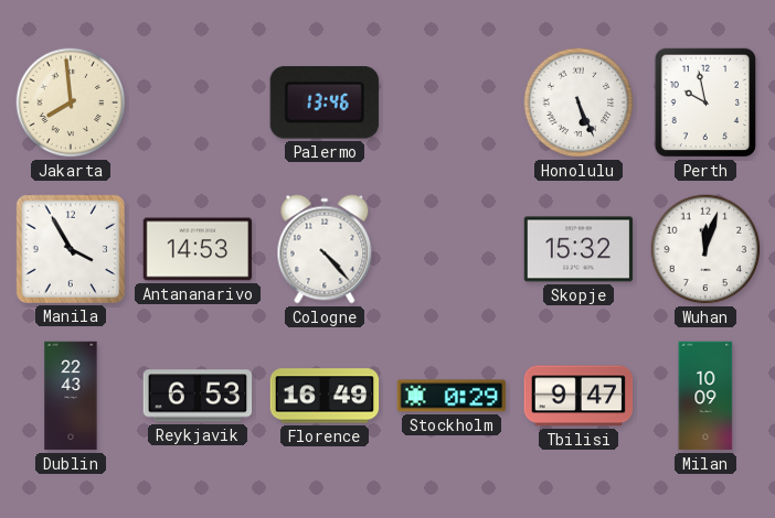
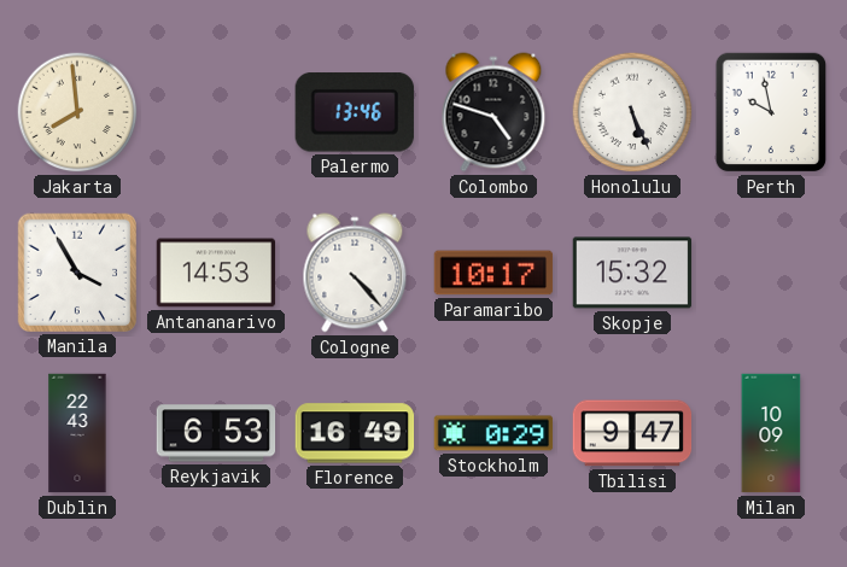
Colombo: none -> 4:48 (493, 112)
Paramaribo: none -> 10:17 (493, 273)
Wuhan: 12:03 -> none (705, 249)
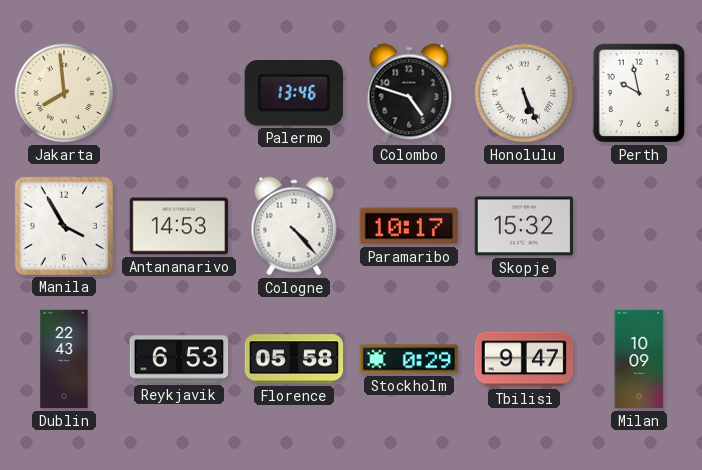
Florence: 16:49 -> 05:58 (294, 359)
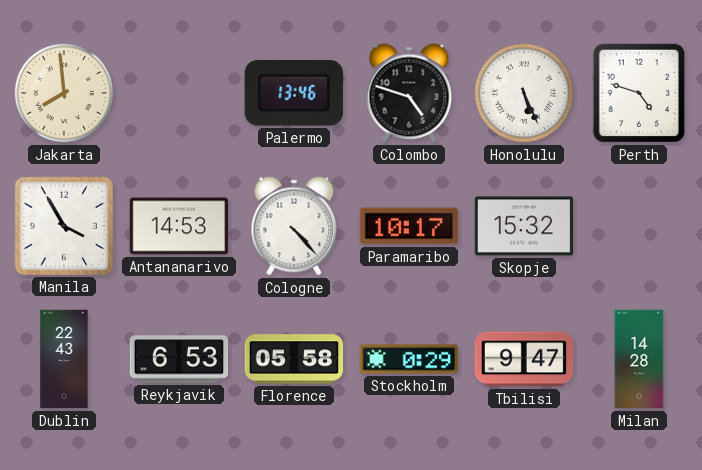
Perth: 9:58 -> 4:48 (639, 93)
Milan: 10:09 -> 14:28 (639, 359)
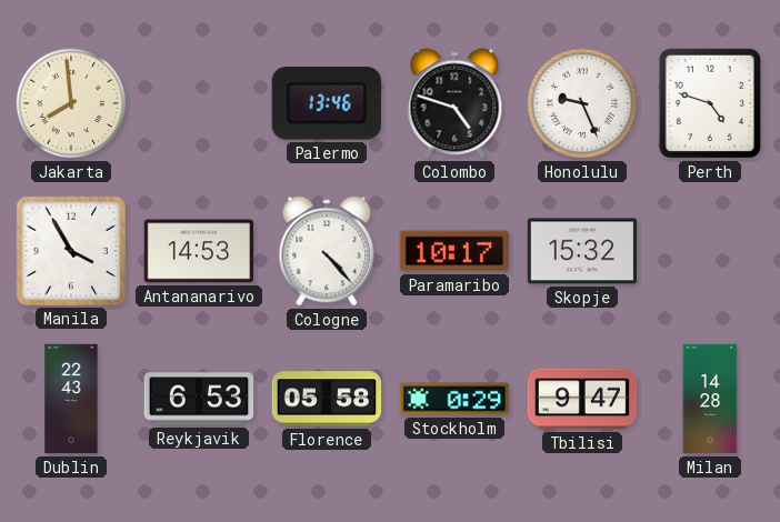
Honolulu: 5:26 -> 9:26 (582, 103)
